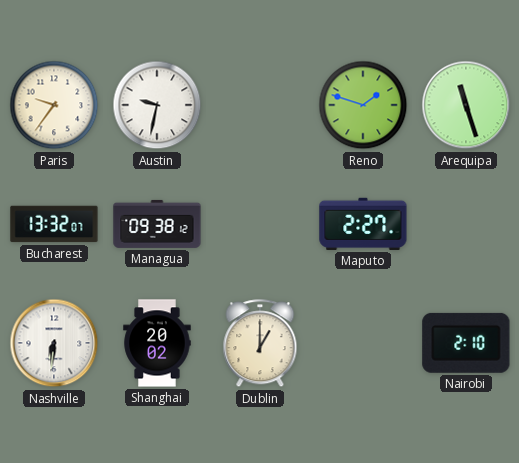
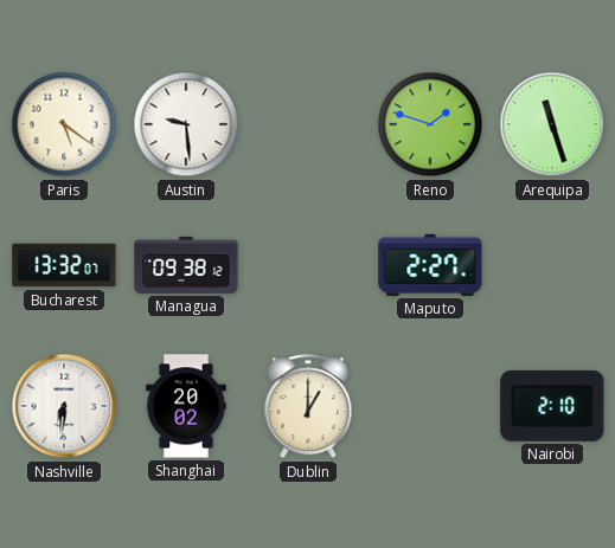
Paris: 9:36 -> 5:21 (64, 124)
Austin: 9:32 -> 9:29 (186, 124)
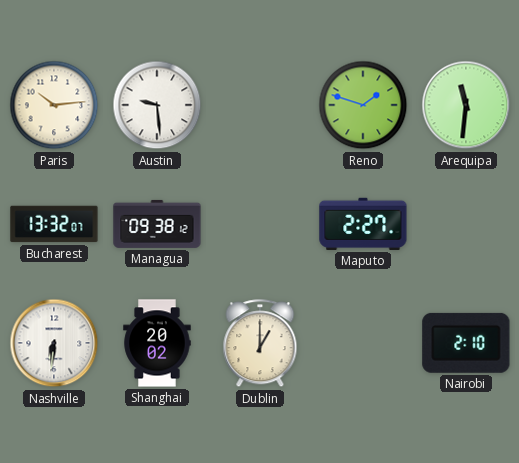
Paris: 5:21 -> 10:14 (54, 105)
Arequipa: 11:27 -> 11:31 (466, 105)
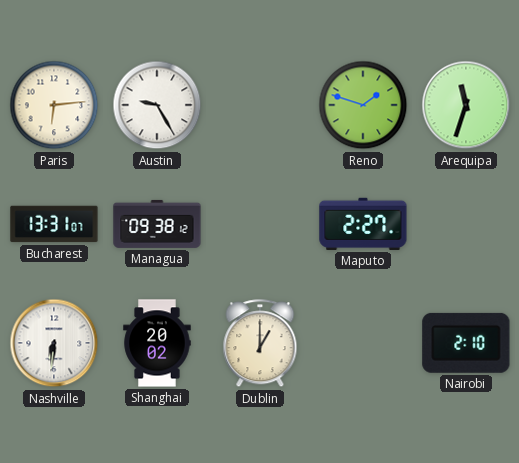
Paris: 10:14 -> 6:14 (54, 105)
Austin: 9:29 -> 9:25 (157, 105)
Arequipa: 11:31 -> 11:33 (466, 105)
Bucharest: 13:32 -> 13:31 (54, 224)
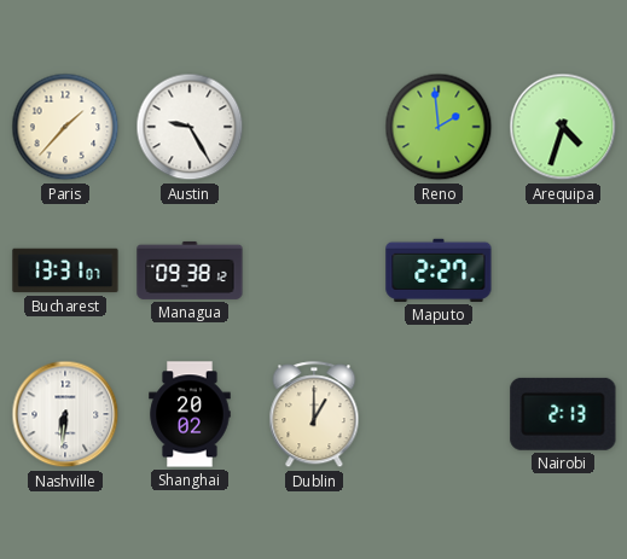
Paris: 6:14 -> 1:37 (65, 127)
Reno: 1:48 -> 1:59 (439, 127)
Arequipa: 11:33 -> 4:33 (563, 127)
Nairobi: 2:10 -> 2:13 (563, 414)
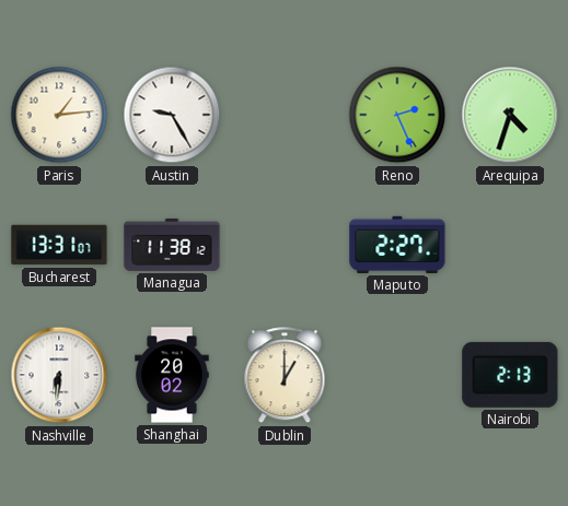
Paris: 1:37 -> 1:14 (59, 115)
Reno: 1:59 -> 2:26 (397, 115)
Managua: 09:38 -> 11:38 (172, 245)
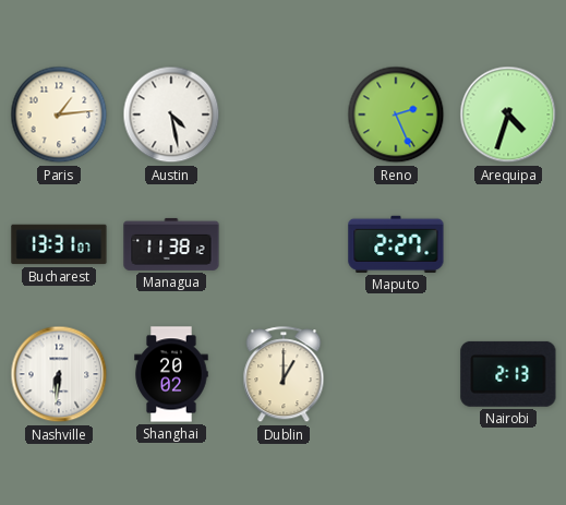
Austin: 9:25 -> 4:28 (171, 115)
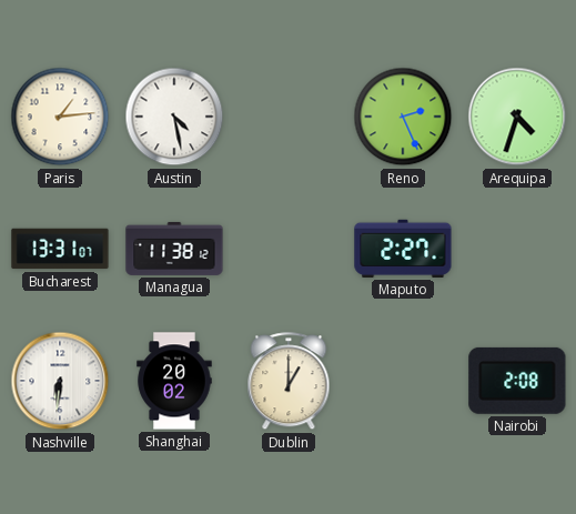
Nairobi: 2:13 -> 2:08 (517, 381)
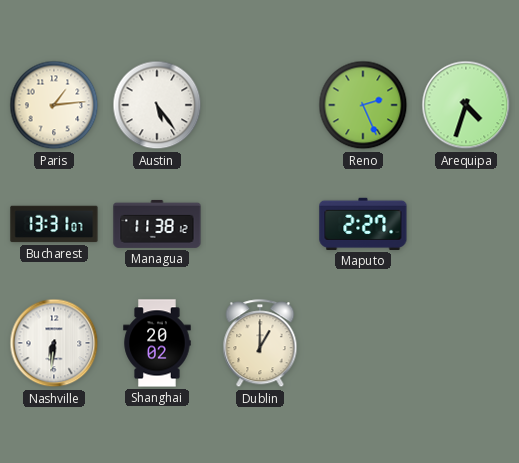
Austin: 4:28 -> 5:24 (157, 105)
Nairobi: 2:08 -> none (517, 381)
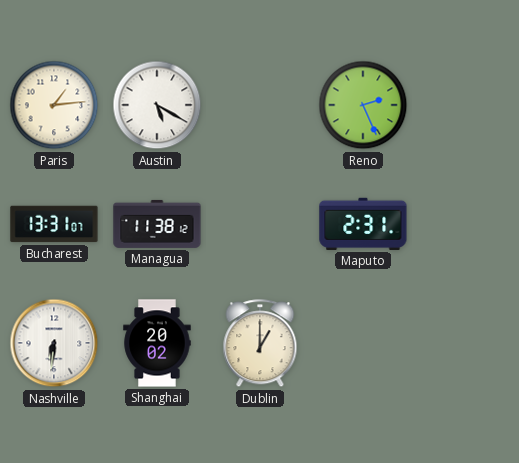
Austin: 5:24 -> 5:20 (157, 105)
Arequipa: 4:33 -> none (466, 105)
Maputo: 2:27 -> 2:31 (363, 224)
